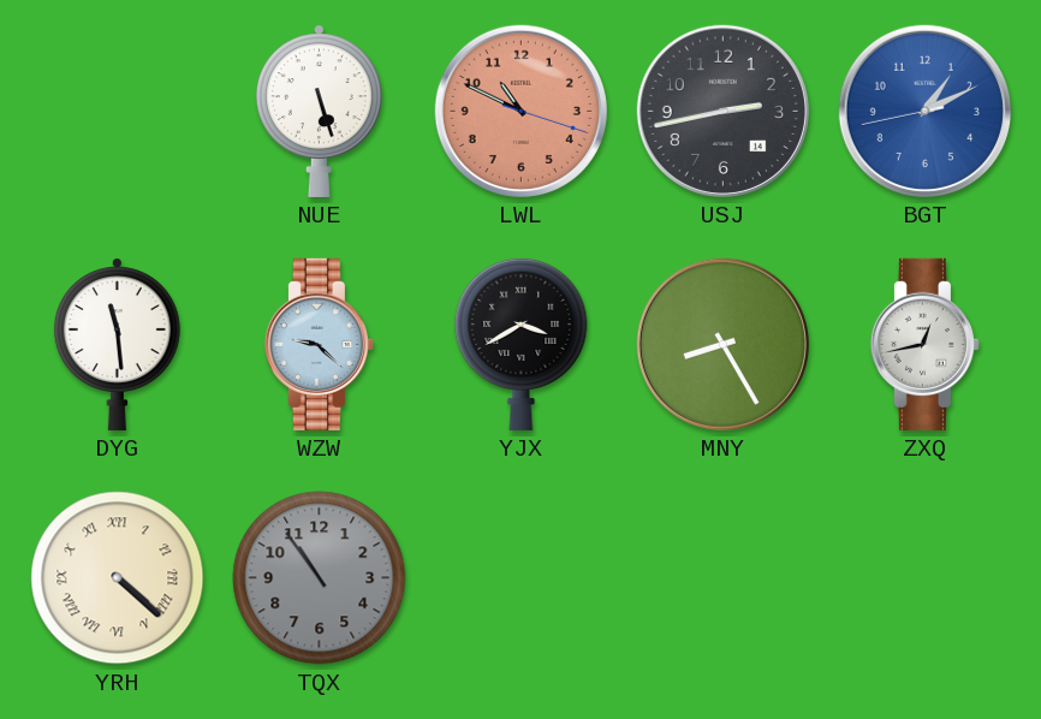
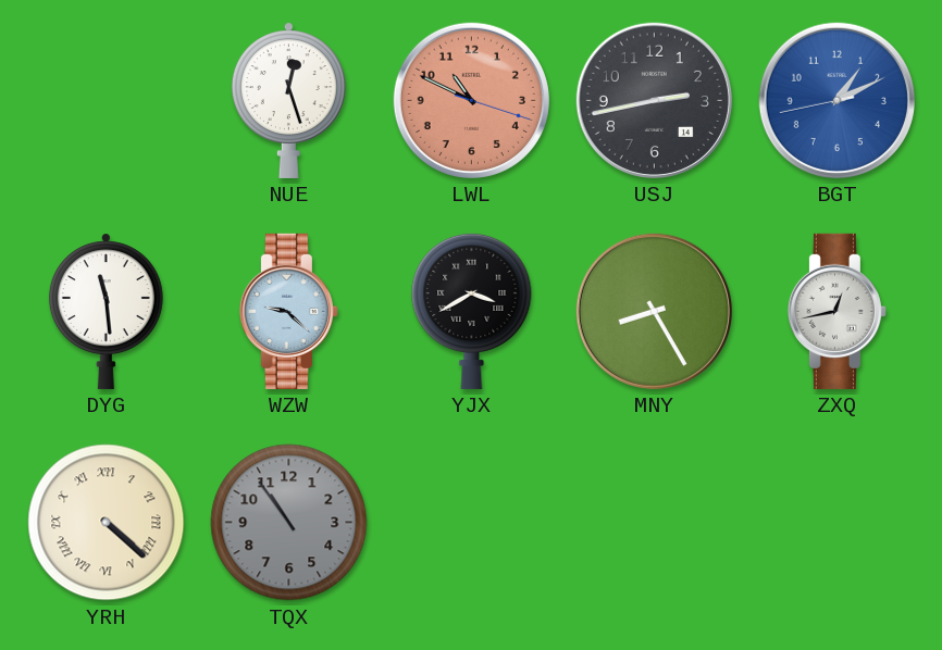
NUE: 5:27 -> 12:27 (288, 100)
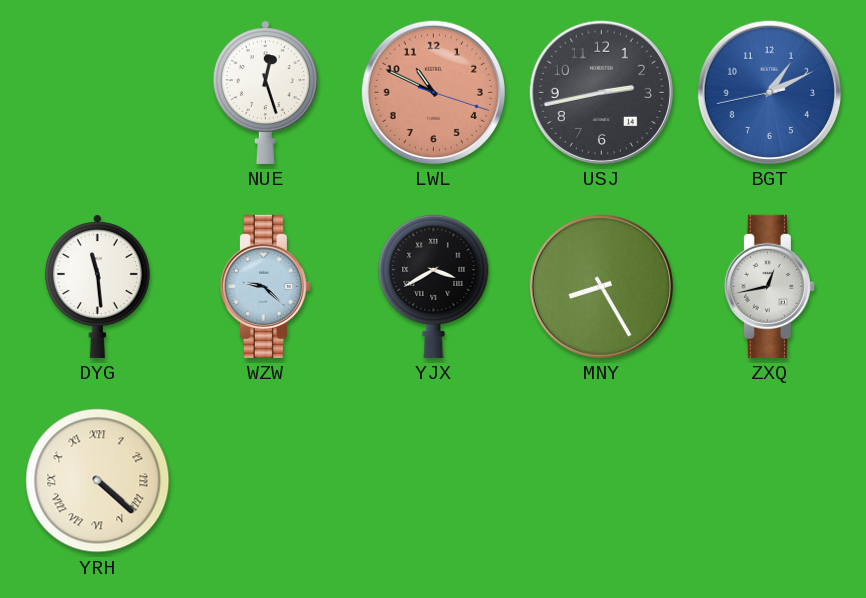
TQX: 10:54 -> none (289, 523)
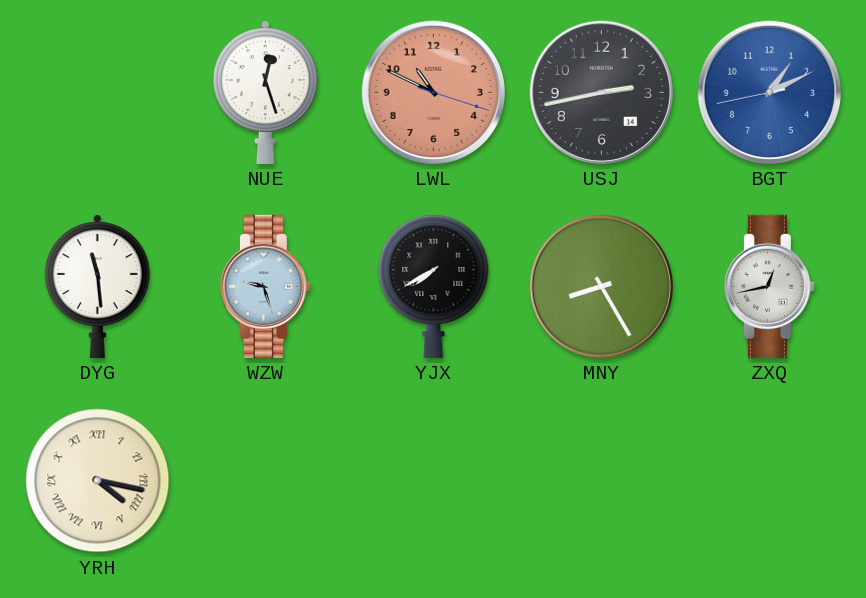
WZW: 9:22 -> 9:27 (265, 286)
YJX: 3:40 -> 7:40 (434, 286)
YRH: 4:22 -> 4:17 (98, 481)
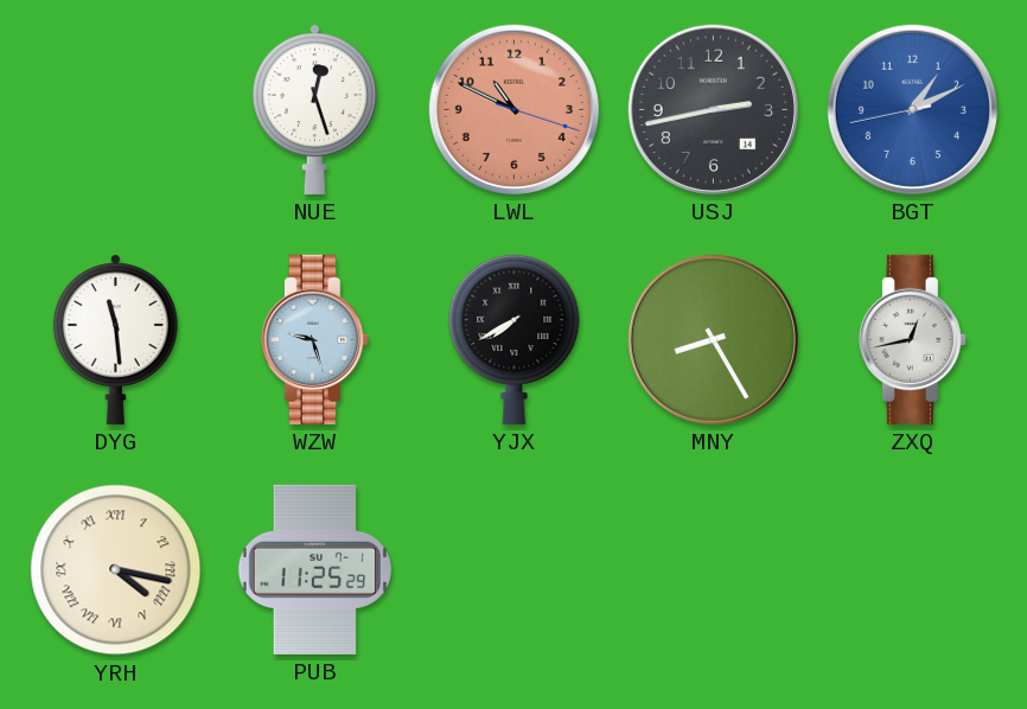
PUB: none -> 11:25 (314, 569)
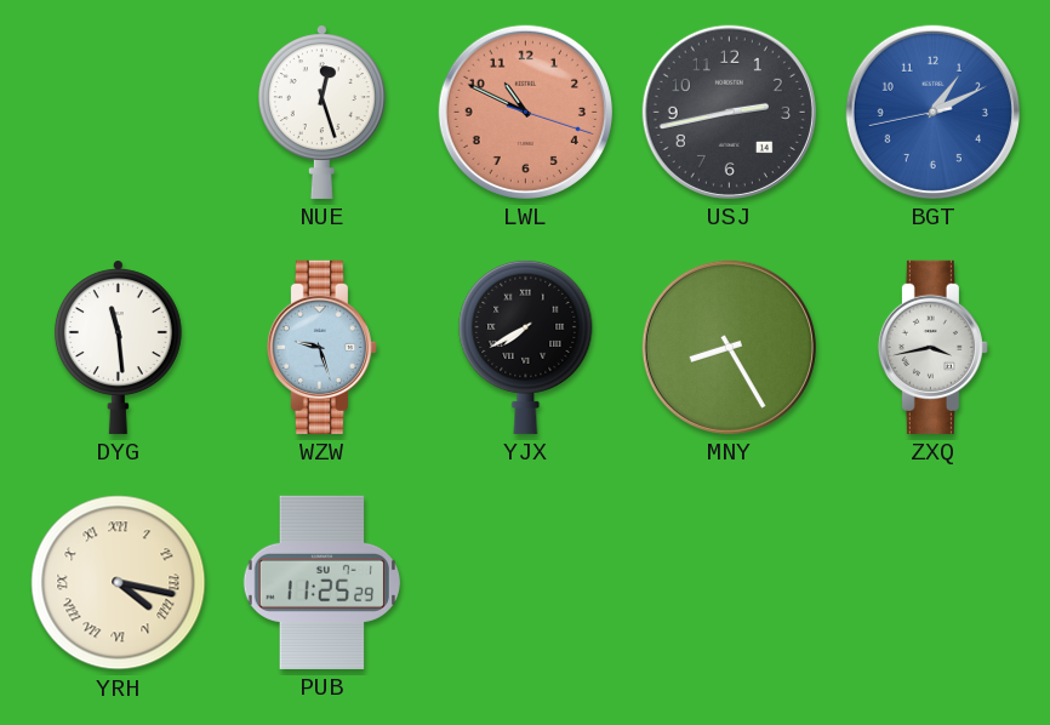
ZXQ: 12:43 -> 3:43 (932, 347)
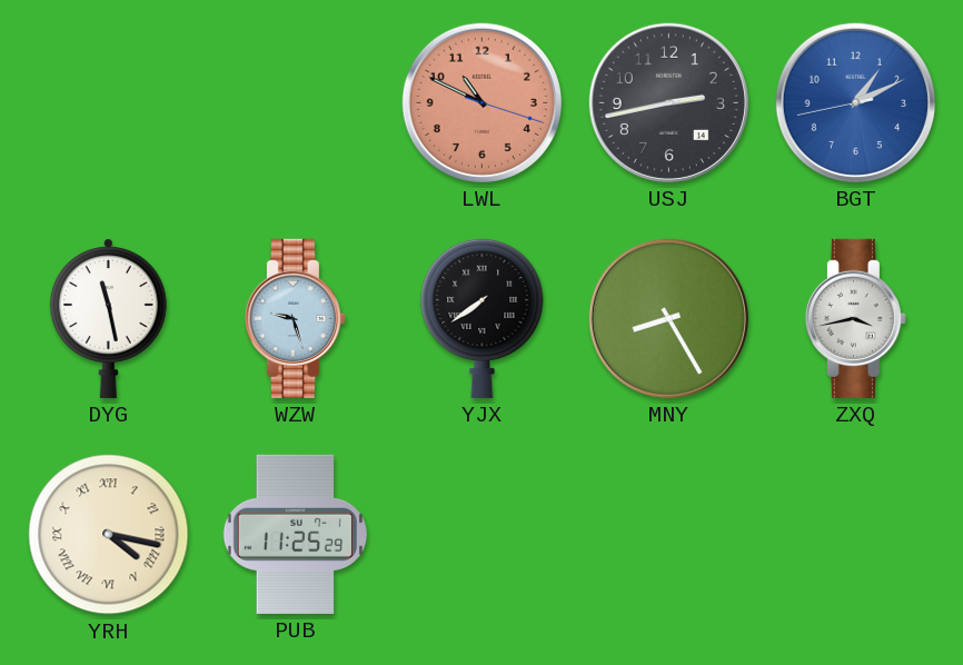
NUE: 12:27 -> none (321, 112)
DYG: 11:29 -> 11:28 (108, 318)
YJX: 7:40 -> 7:39 (483, 318)
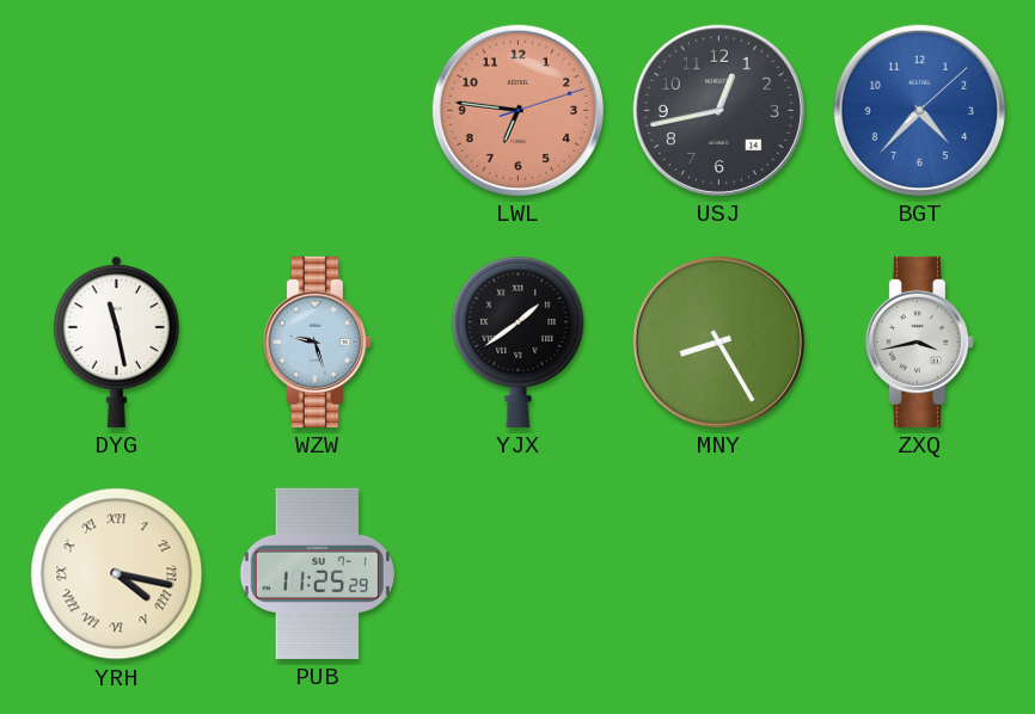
LWL: 10:49 -> 6:46 (517, 110)
USJ: 2:43 -> 12:43 (718, 110)
BGT: 1:10 -> 4:37 (919, 110)
YJX: 7:39 -> 1:39 (519, 341)
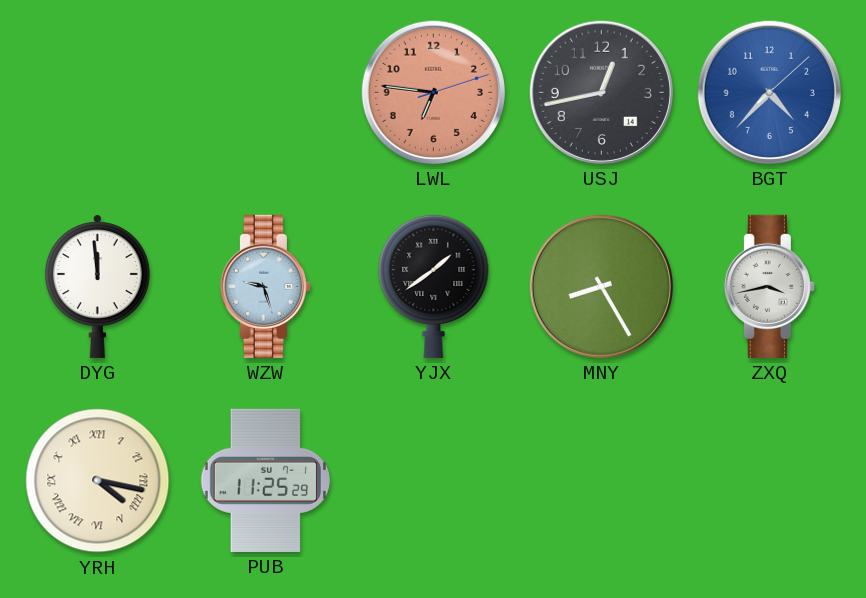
DYG: 11:28 -> 11:59 (97, 286)
